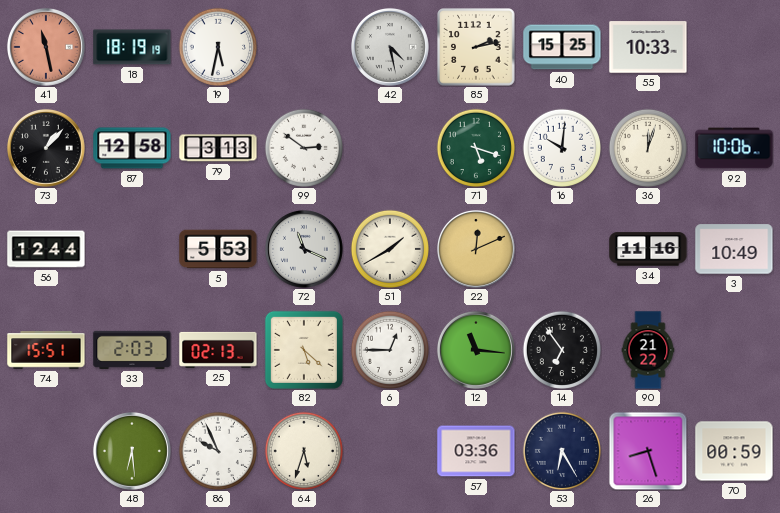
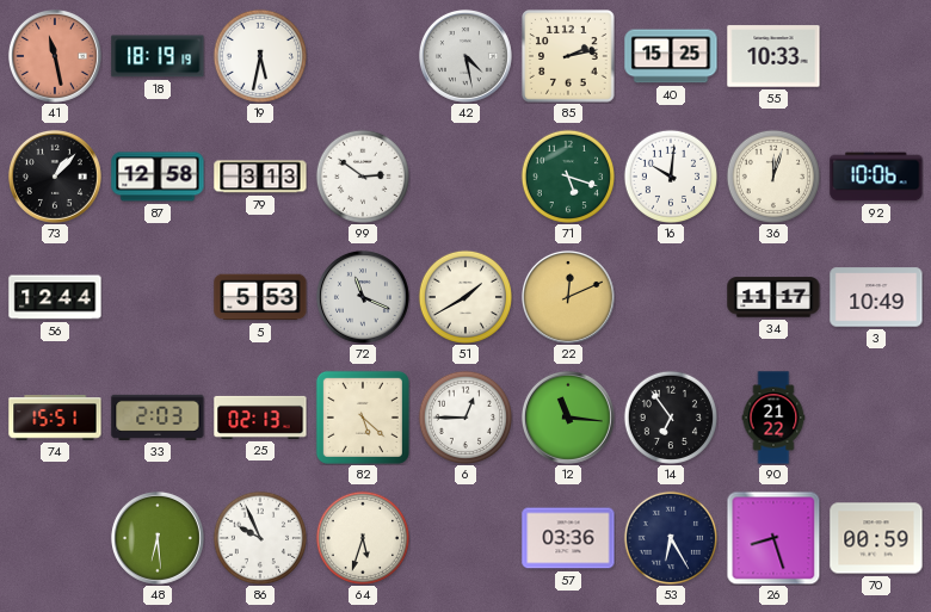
34: 11:16 -> 11:17 (773, 297)
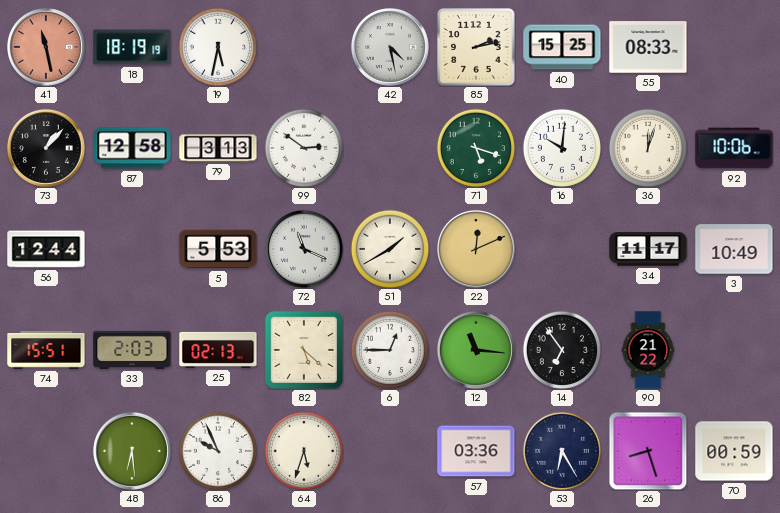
55: 10:33 -> 08:33 (648, 47)
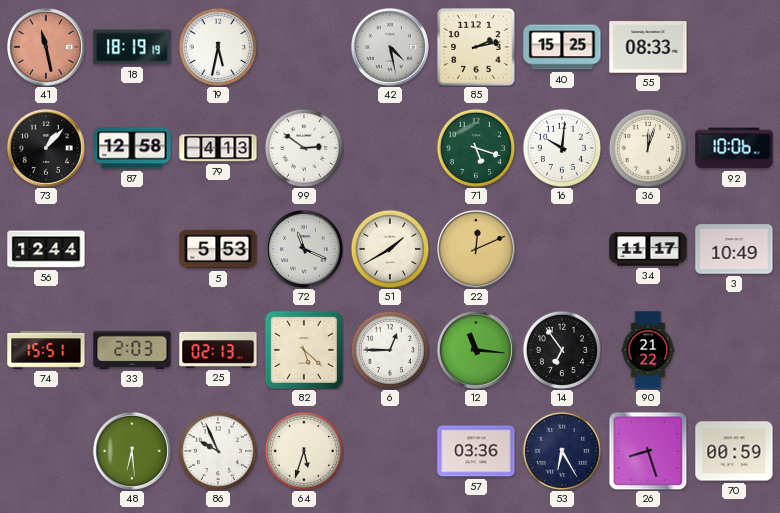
79: 3:13 -> 4:13 (218, 148)
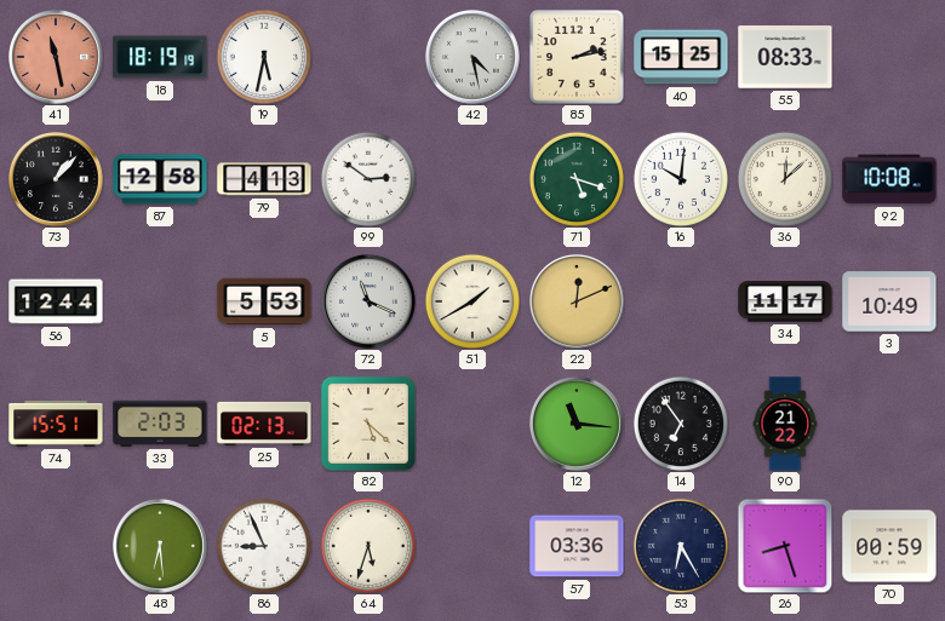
36: 12:03 -> 12:08 (784, 178)
92: 10:06 -> 10:08 (889, 179)
6: 12:45 -> none (389, 349)
86: 9:56 -> 8:56 (263, 545)
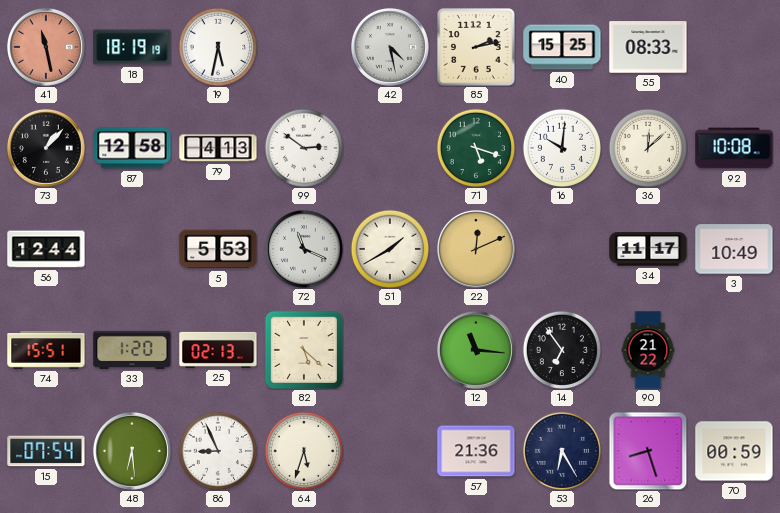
33: 2:03 -> 1:20 (132, 350)
15: none -> 07:54 (46, 451)
57: 03:36 -> 21:36 (476, 451)
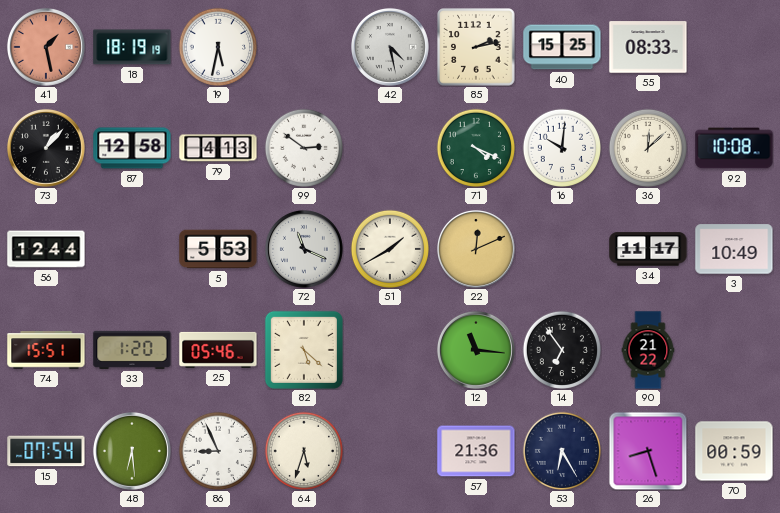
41: 11:28 -> 1:28 (46, 47)
71: 5:18 -> 4:19 (475, 147)
25: 02:13 -> 05:46 (218, 350)
